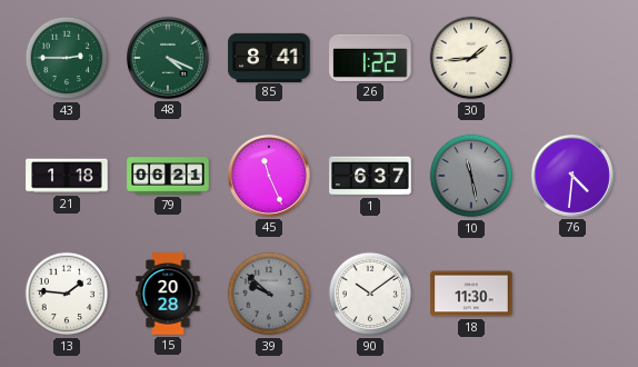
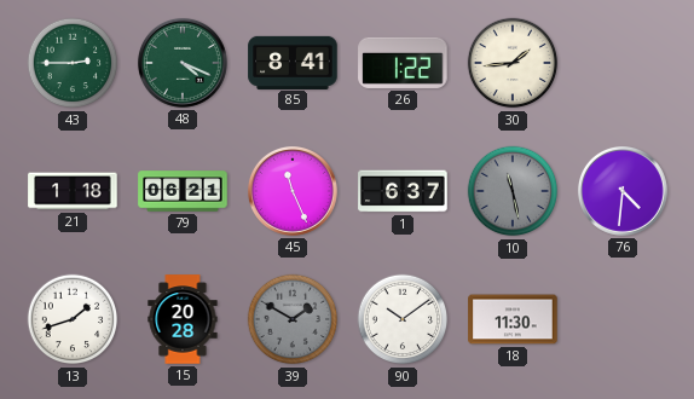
13: 1:46 -> 1:42 (73, 319)
39: 9:52 -> 1:50 (293, 319)
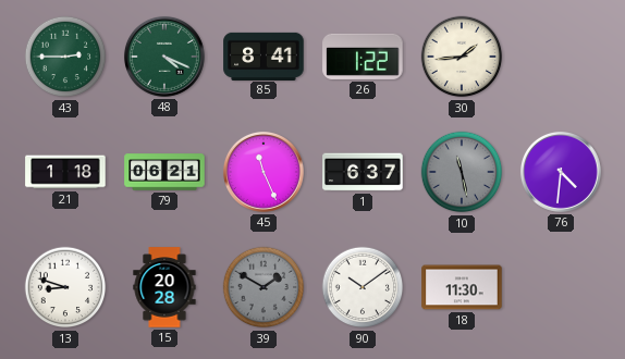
13: 1:42 -> 8:48 (65, 287)
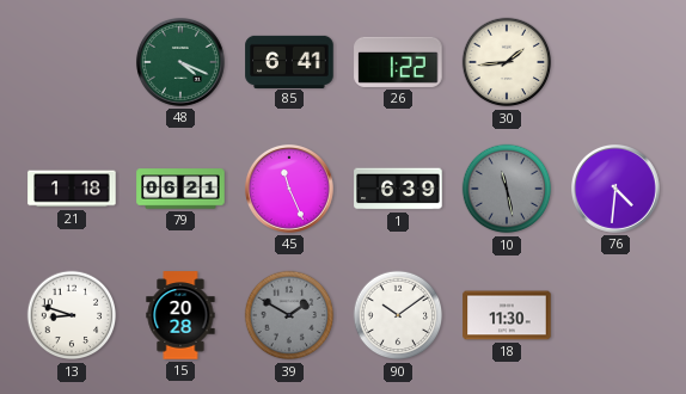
43: 2:45 -> none (65, 57)
85: 8:41 -> 6:41 (289, 61)
1: 6:37 -> 6:39 (398, 189)
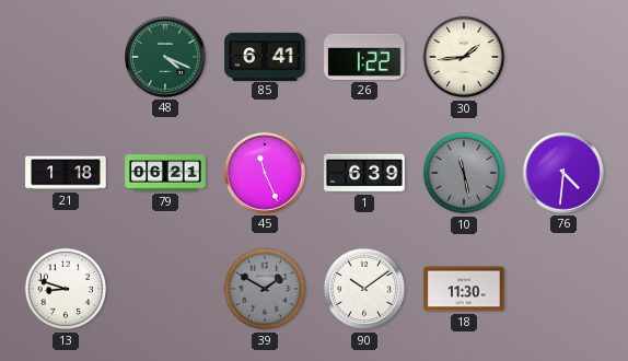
15: 20:28 -> none (180, 315)
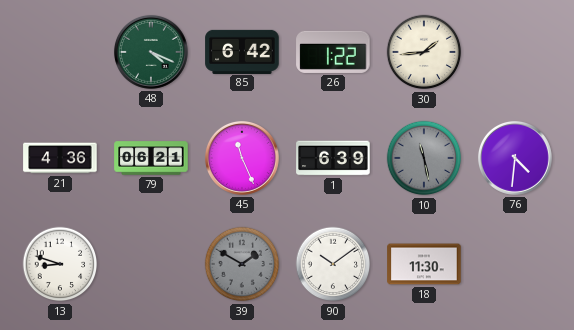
85: 6:41 -> 6:42 (242, 51)
21: 1:18 -> 4:36 (60, 158)
